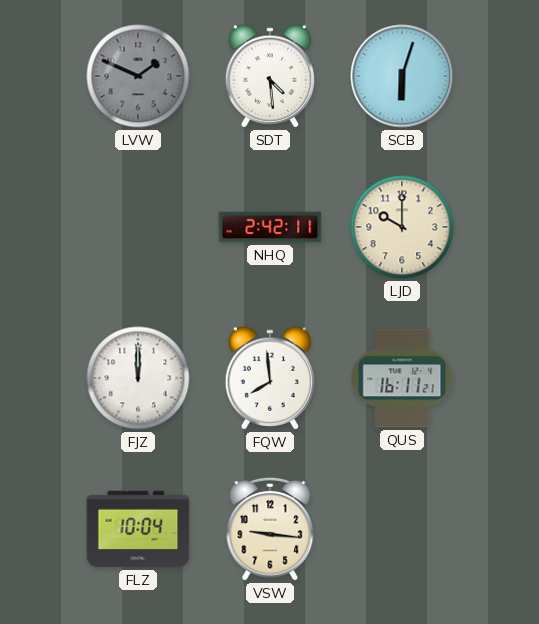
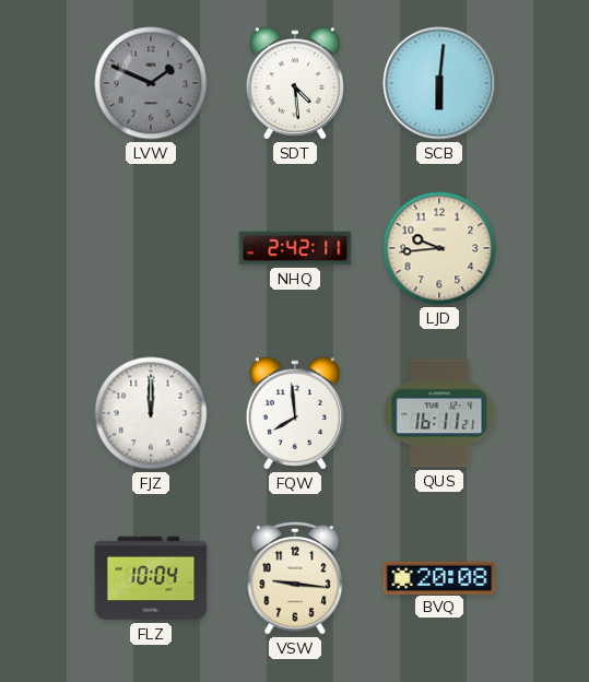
SCB: 6:03 -> 6:01 (439, 83)
LJD: 10:00 -> 9:44 (439, 248)
BVQ: none -> 20:08 (439, 577)
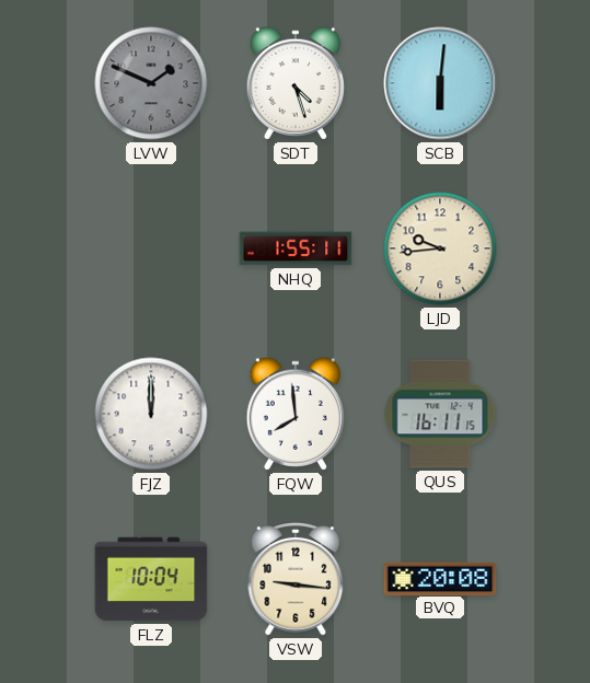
SDT: 4:29 -> 4:27 (296, 83)
NHQ: 2:42 -> 1:55 (296, 248)
QUS: 16:11:21 -> 16:11:15 (440, 414)
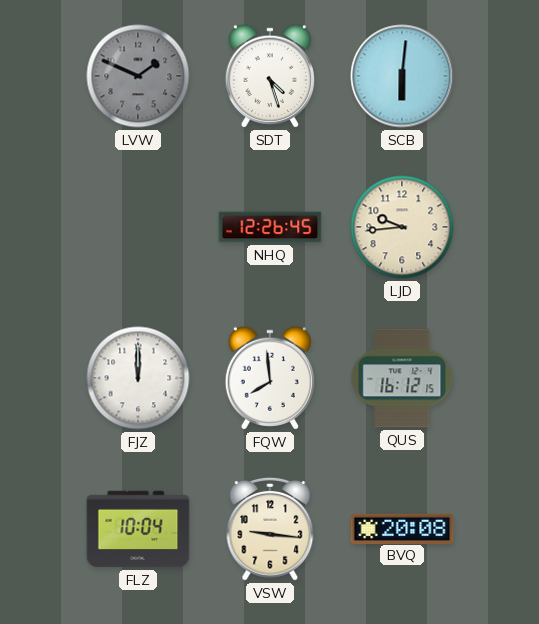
NHQ: 1:55 -> 12:26 (270, 227)
QUS: 16:11 -> 16:12 (402, 378)
